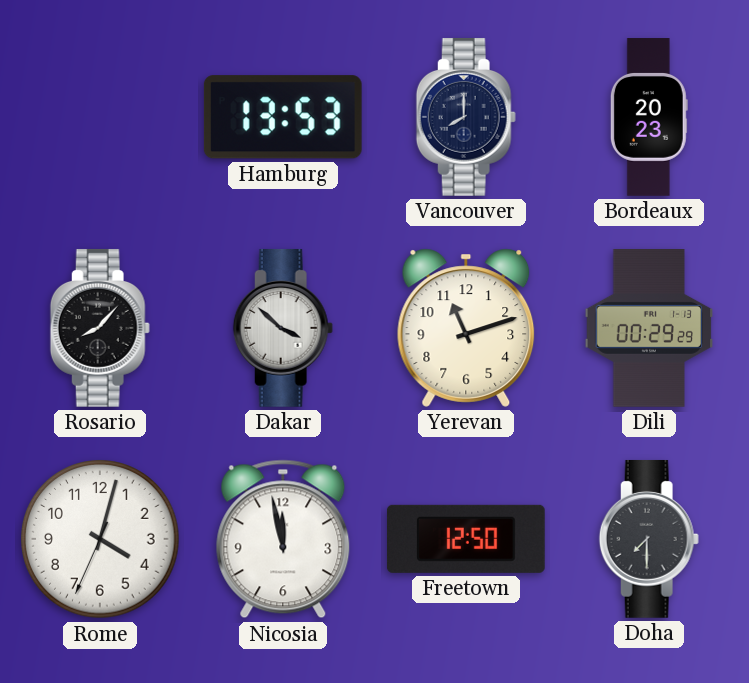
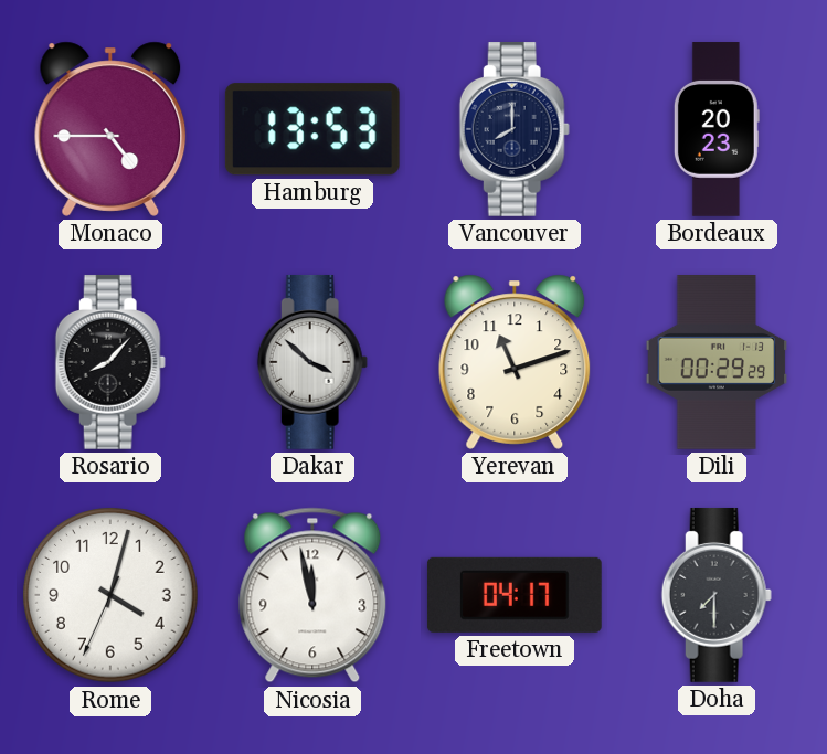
Monaco: none -> 4:45 (110, 129)
Freetown: 12:50 -> 04:17 (515, 595)
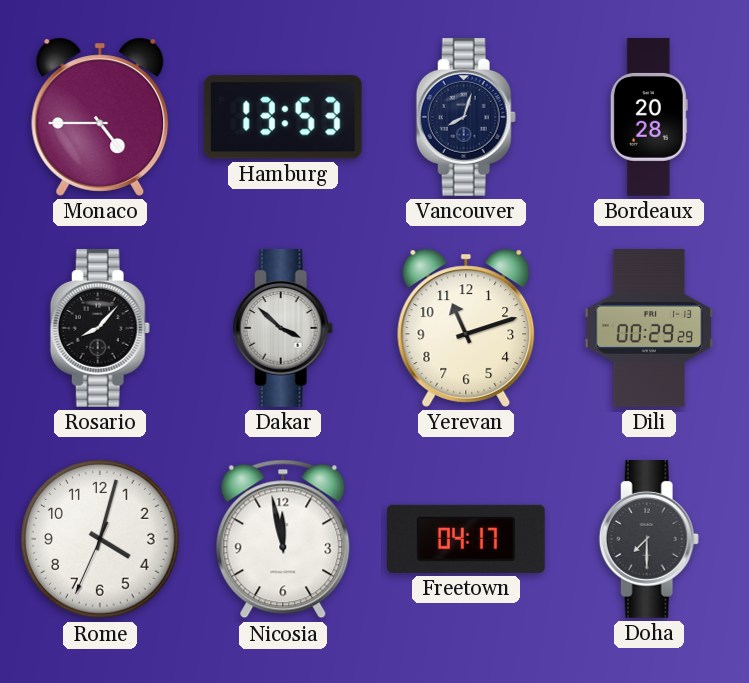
Vancouver: 8:00 -> 8:03 (466, 117)
Bordeaux: 20:23 -> 20:28 (649, 117)
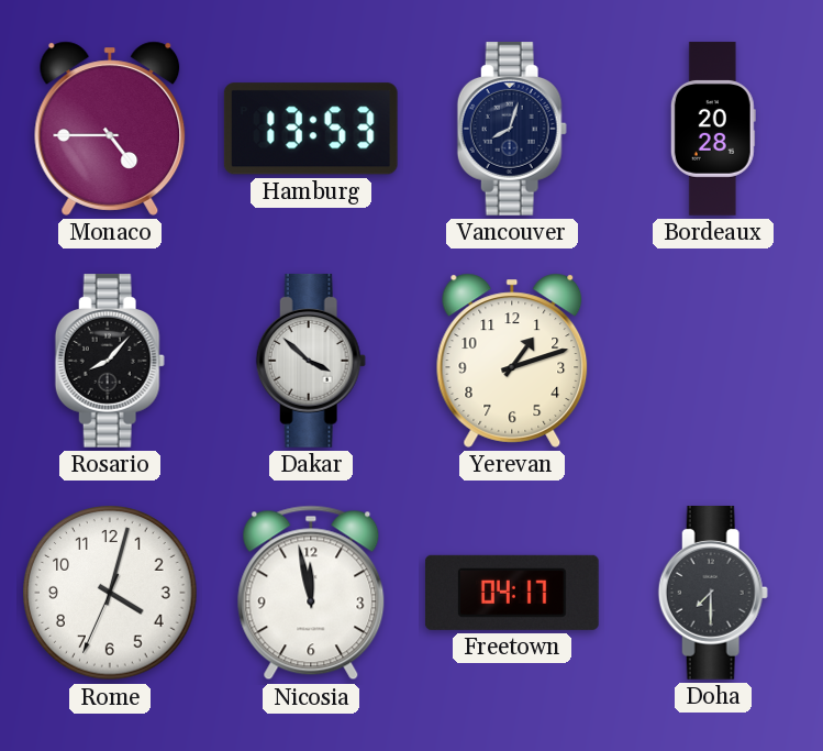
Yerevan: 11:12 -> 1:12 (512, 361)
Dili: 00:29 -> none (649, 329)
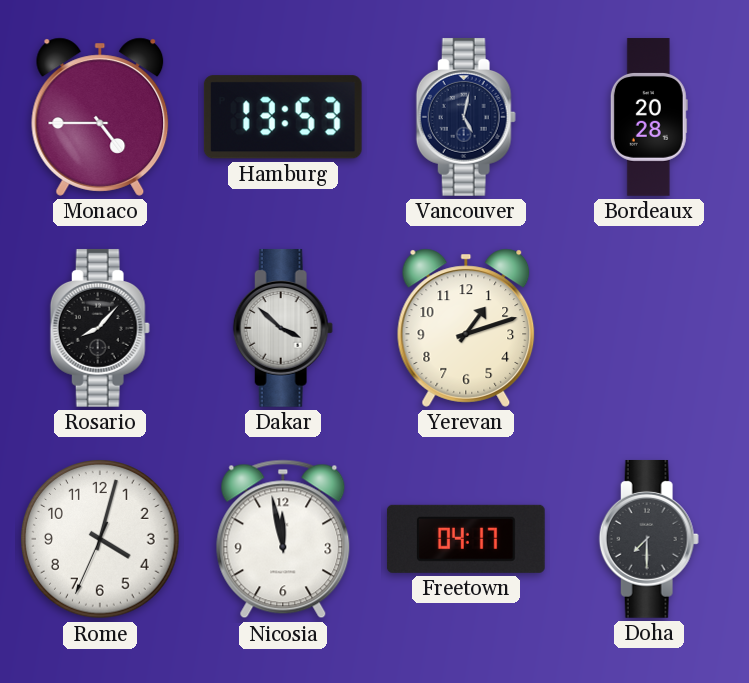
Vancouver: 8:03 -> 5:02 (466, 117)
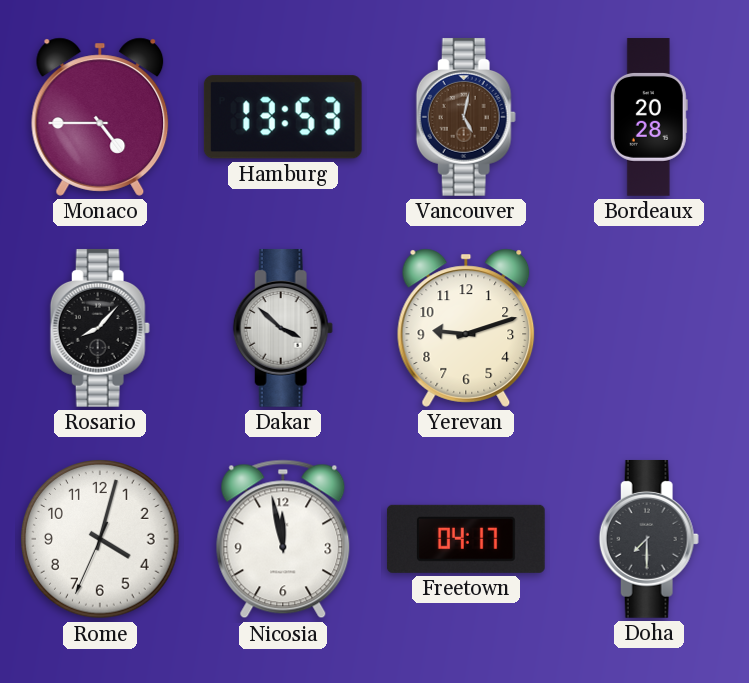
Vancouver dial: navy -> brown (466, 117)
Yerevan: 1:12 -> 9:12 (466, 328)
